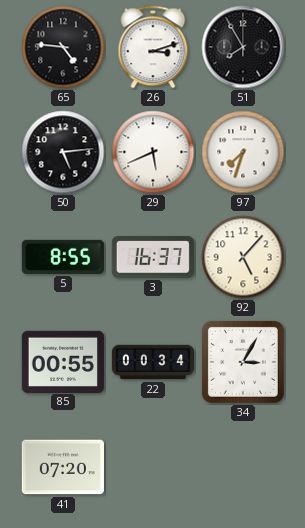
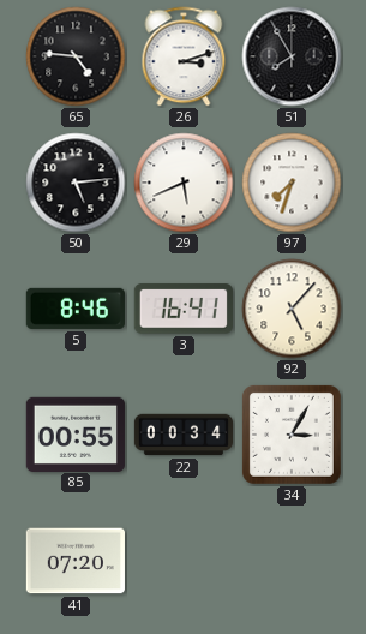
5: 8:55 -> 8:46 (76, 309)
3: 16:37 -> 16:41 (184, 309)
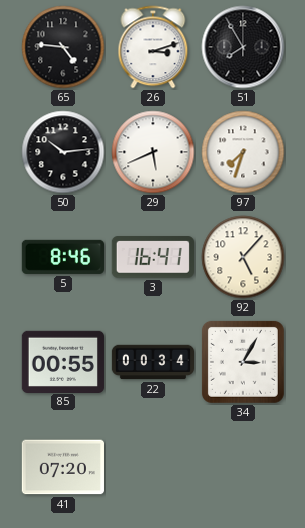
50: 5:14 -> 10:14 (63, 152)
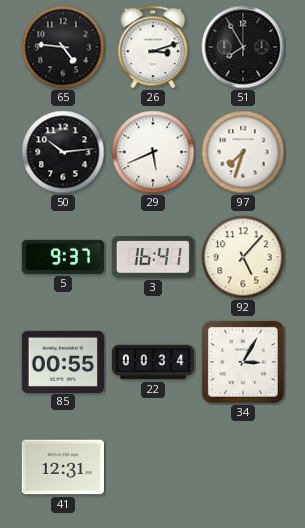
5: 8:46 -> 9:37 (63, 257)
41: 07:20 -> 12:31 (63, 467)
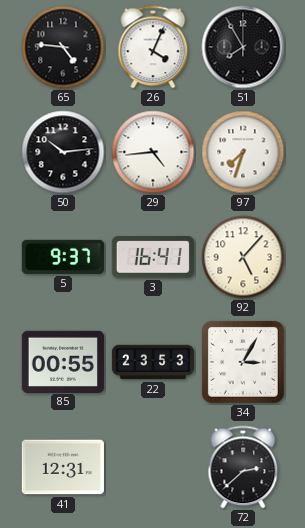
26: 3:12 -> 4:04 (153, 47)
29: 5:41 -> 4:44 (153, 152)
22: 00:34 -> 23:53 (153, 362)
72: none -> 2:38 (243, 467)
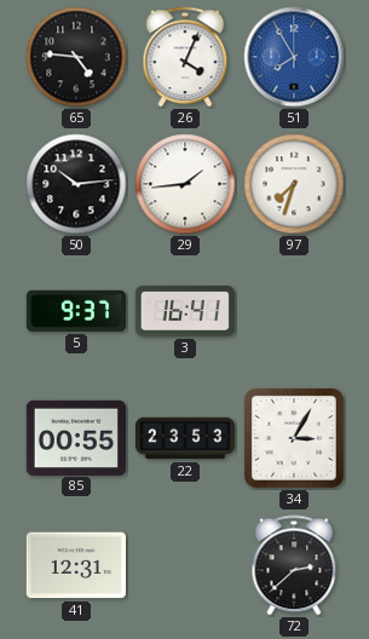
51 dial: black -> blue (294, 57)
29: 4:44 -> 1:44 (185, 184)
92: 5:07 -> none (243, 257)
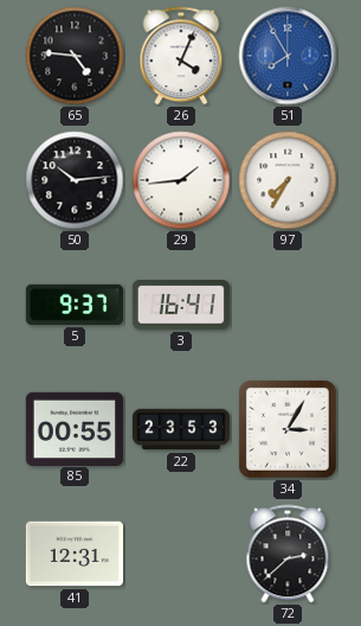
97: 7:33 -> 7:35 (288, 180)
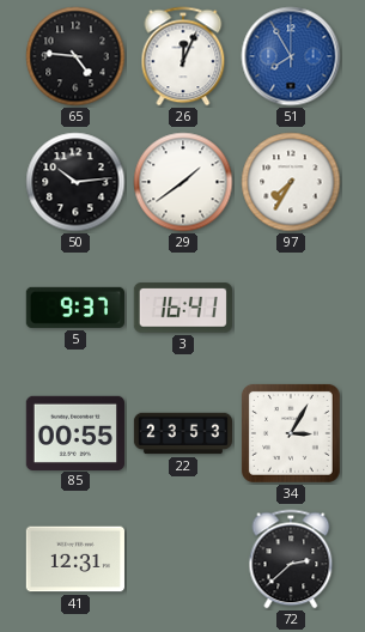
26: 4:04 -> 12:04 (183, 56)
29: 1:44 -> 1:39 (183, 182)
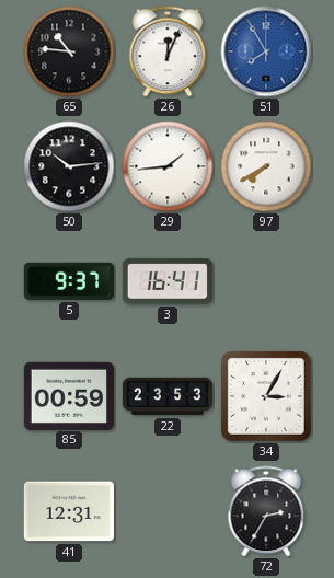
65: 4:46 -> 10:46 (69, 51)
29: 1:39 -> 1:44 (168, 166)
97: 7:35 -> 7:40 (266, 166)
85: 00:55 -> 00:59 (69, 395)
72: 2:38 -> 2:35 (266, 511)
